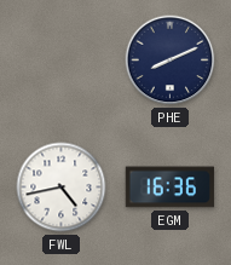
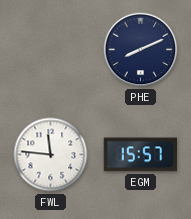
FWL: 4:43 -> 11:46 (51, 155)
EGM: 16:36 -> 15:57 (140, 155)
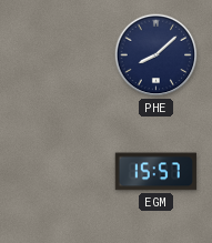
PHE: 8:11 -> 8:08 (157, 55)
FWL: 11:46 -> none (51, 155)
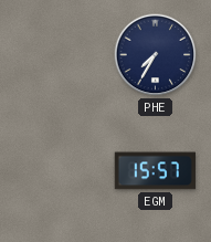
PHE: 8:08 -> 7:35 (156, 55)
